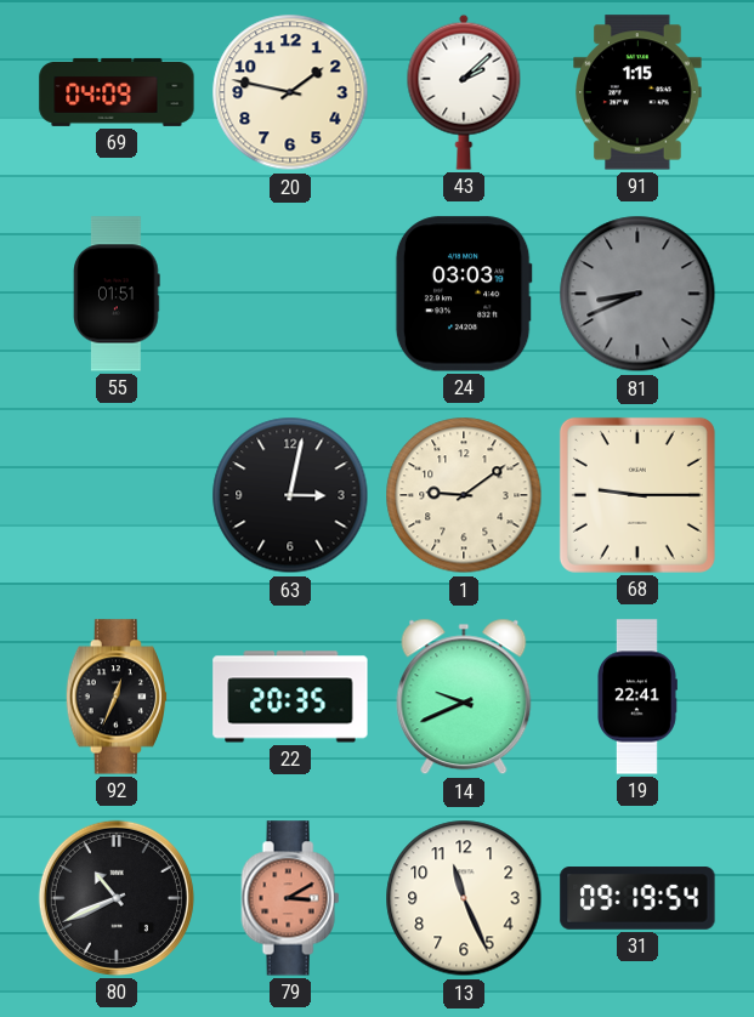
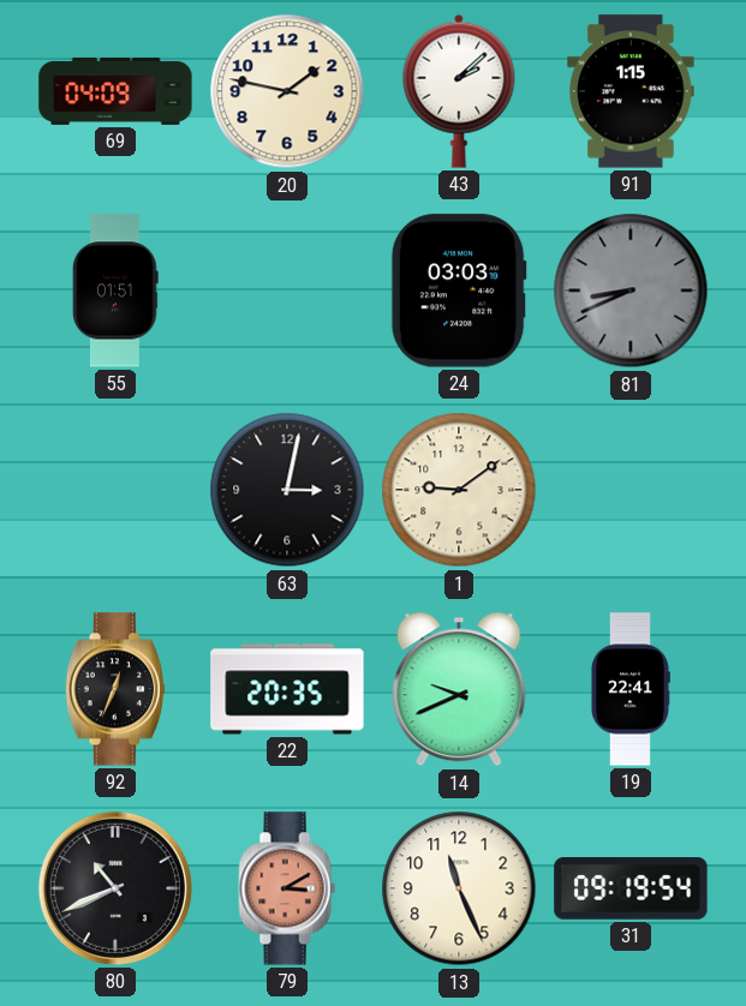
68: 9:15 -> none (637, 495)
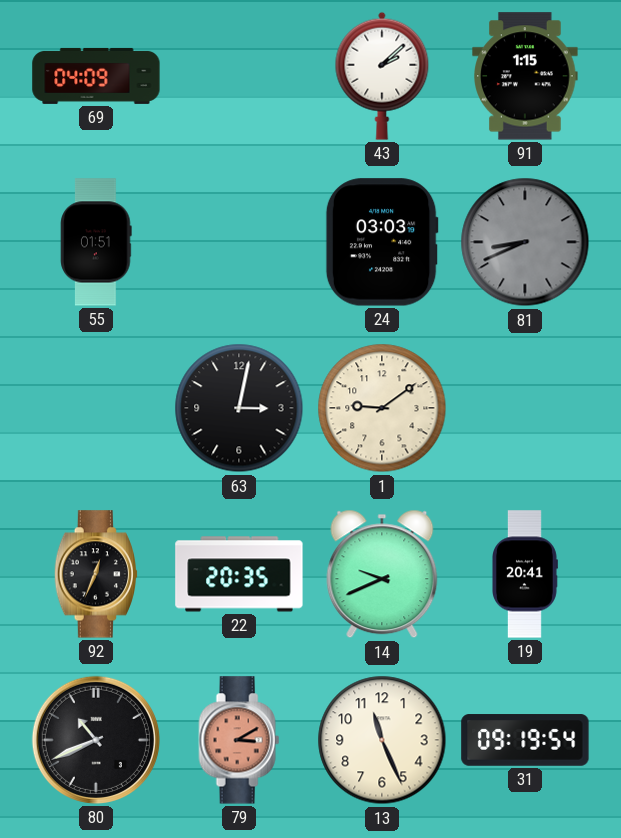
20: 1:47 -> none (287, 91)
19: 22:41 -> 20:41 (525, 574)
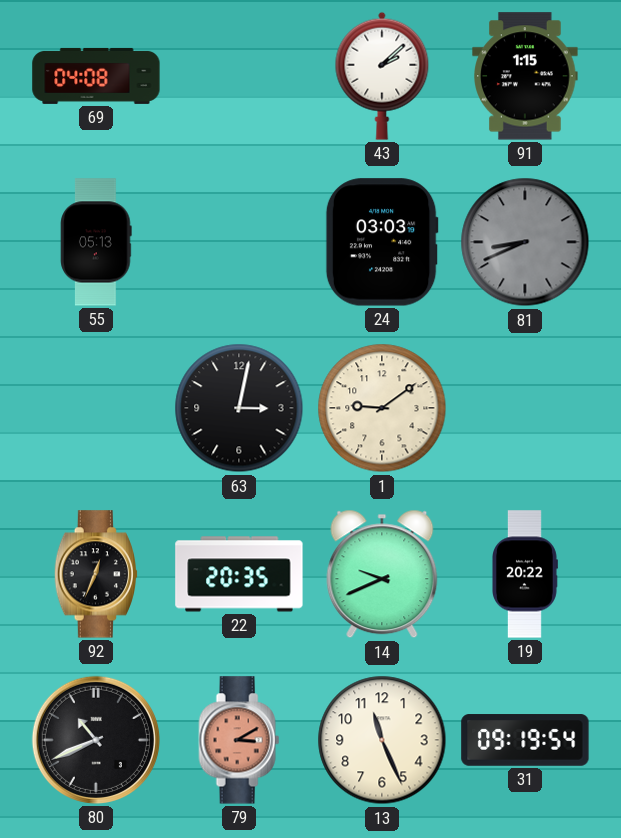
69: 04:09 -> 04:08 (96, 76)
55: 01:51 -> 05:13 (96, 242)
19: 20:41 -> 20:22 (525, 574)
